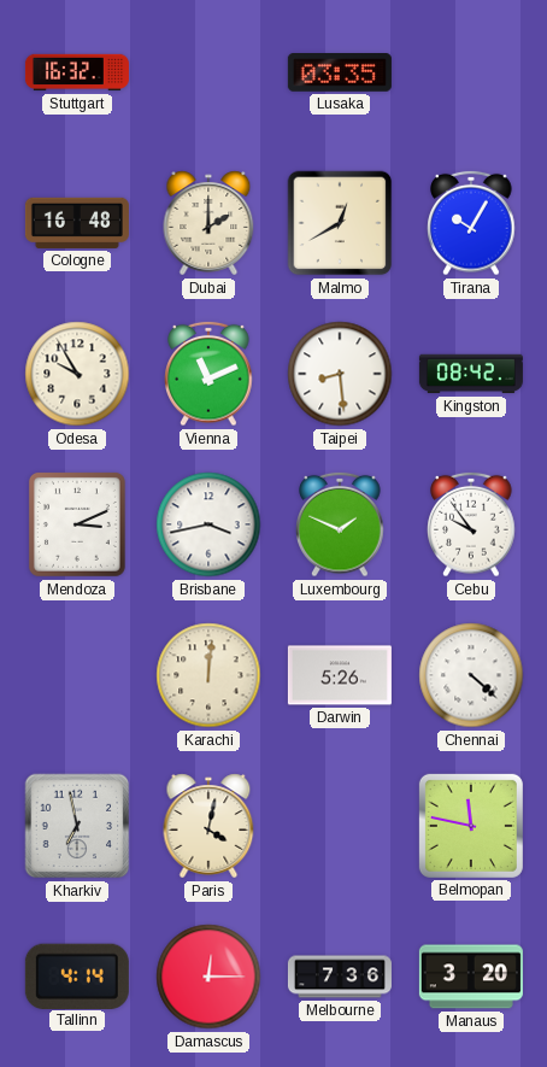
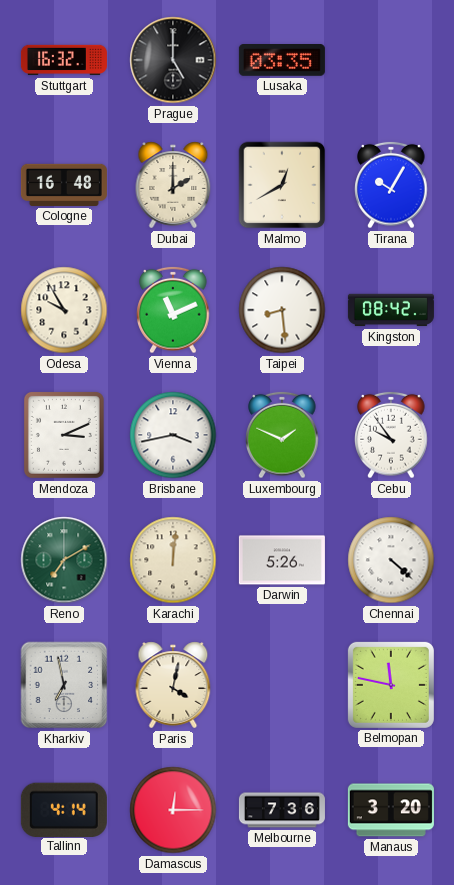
Prague: none -> 5:00 (173, 60)
Reno: none -> 7:10 (64, 560)
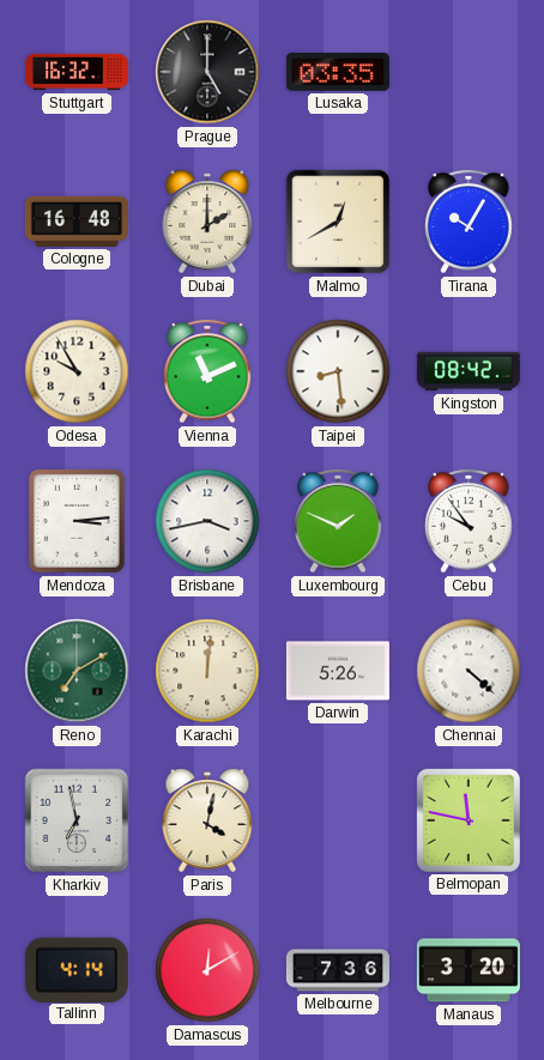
Mendoza: 3:11 -> 3:14 (77, 521)
Damascus: 12:15 -> 12:10 (207, 970)
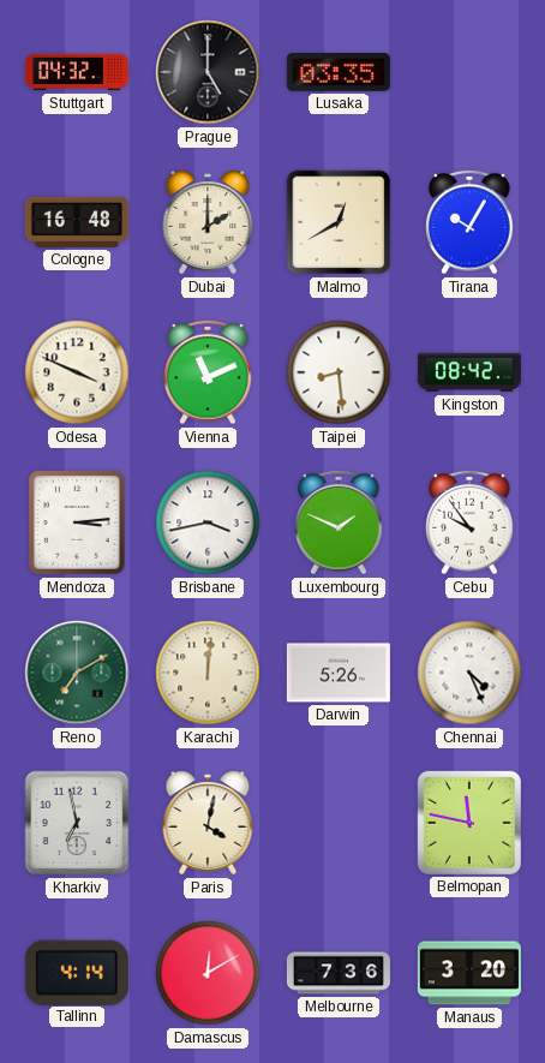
Stuttgart: 16:32 -> 04:32 (77, 72)
Odesa: 9:55 -> 3:49 (77, 372)
Chennai: 4:22 -> 4:26 (469, 673)
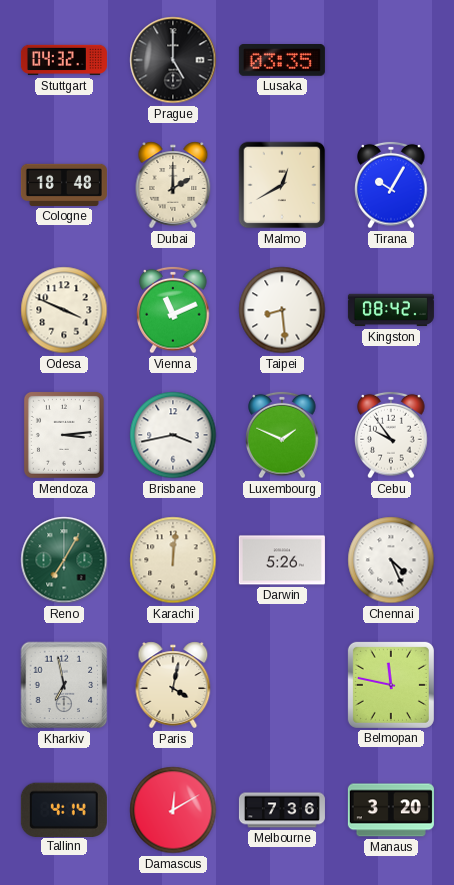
Cologne: 16:48 -> 18:48 (64, 185)
Reno: 7:10 -> 7:05 (64, 560)
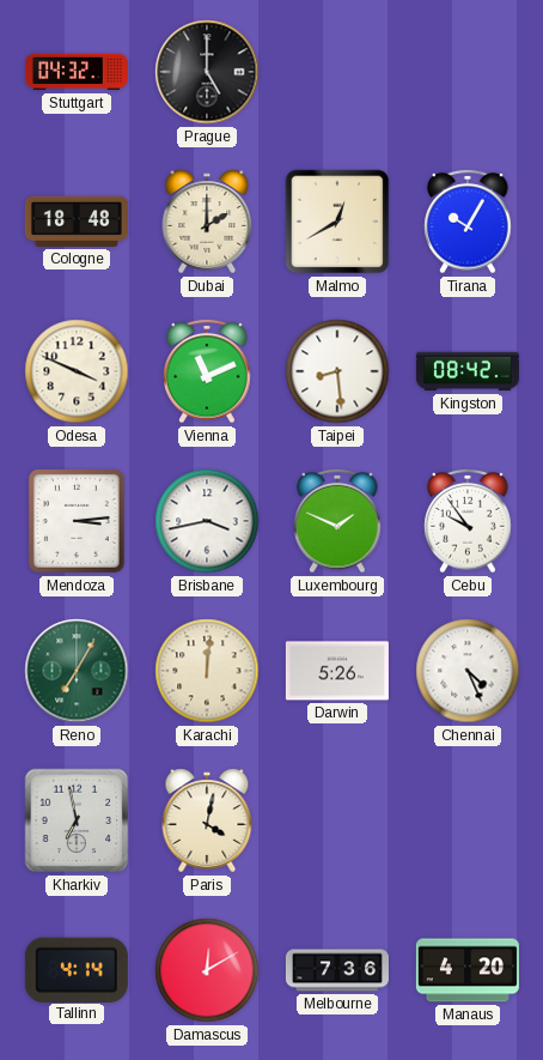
Lusaka: 03:35 -> none (282, 61)
Belmopan: 11:47 -> none (391, 685)
Manaus: 3:20 -> 4:20 (468, 970)
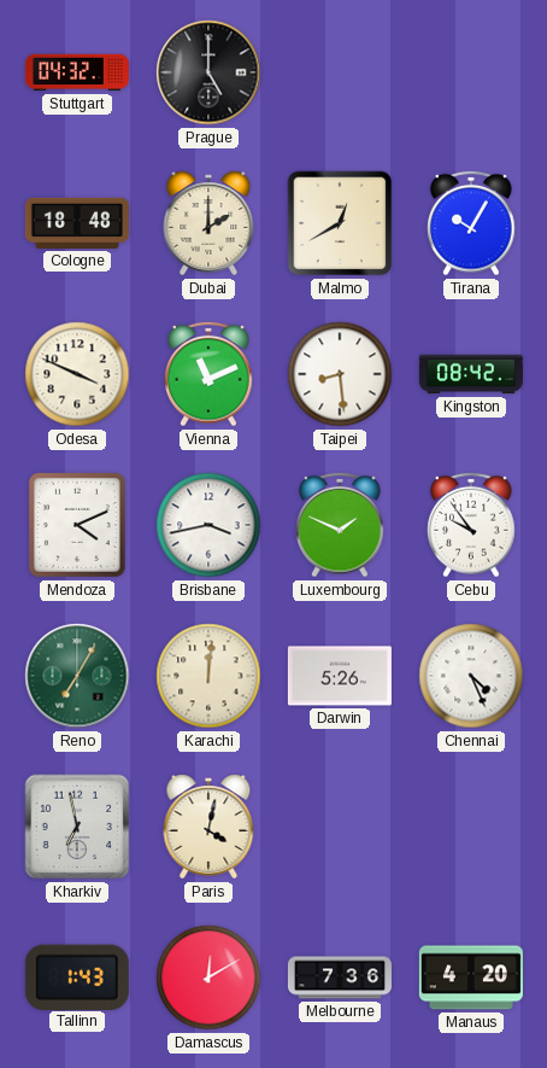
Mendoza: 3:14 -> 4:11 (77, 525)
Tallinn: 4:14 -> 1:43 (77, 976)
